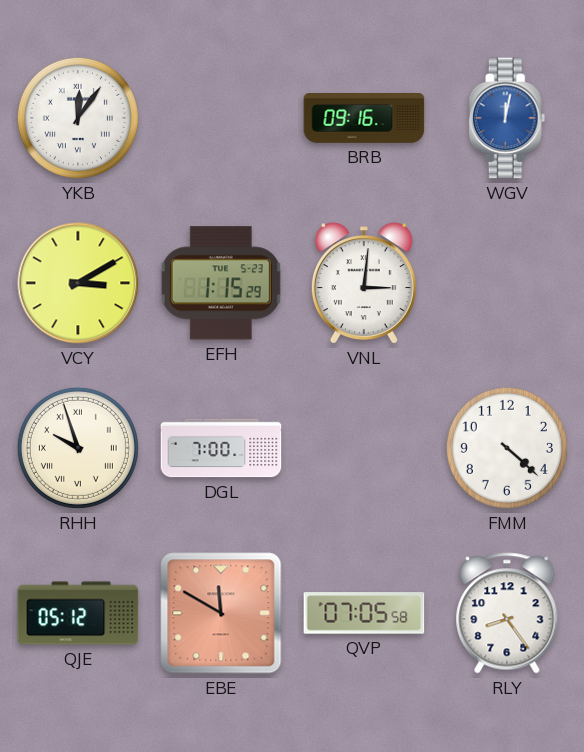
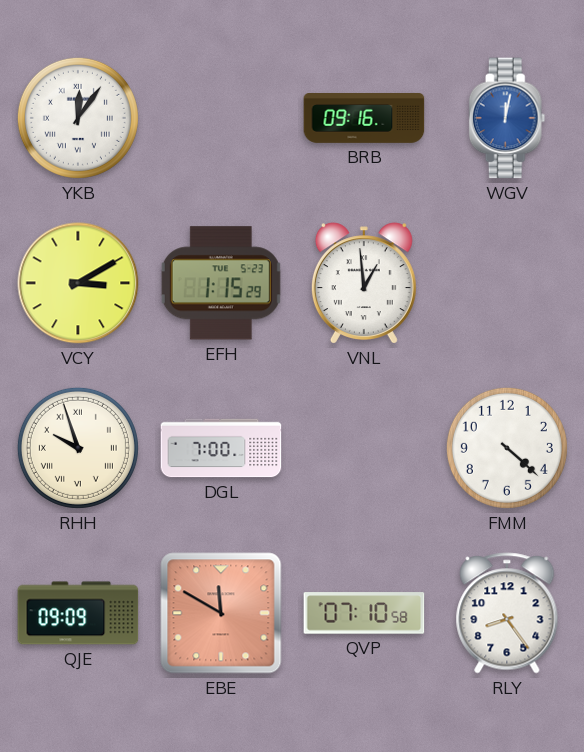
VNL: 3:01 -> 12:59 (364, 283)
QJE: 05:12 -> 09:09 (78, 613)
QVP: 07:05 -> 07:10 (364, 613)
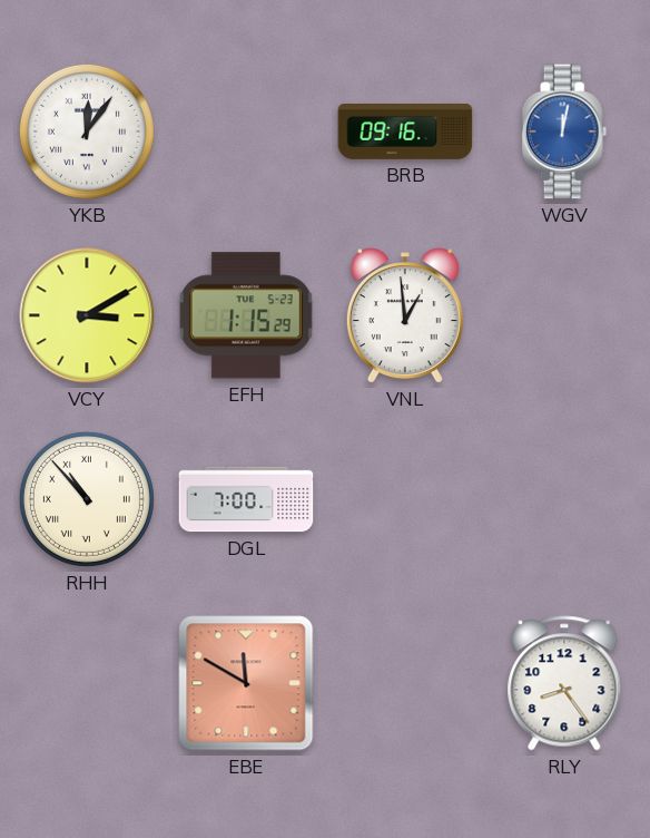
RHH: 9:57 -> 10:53 (87, 499)
FMM: 4:22 -> none (507, 448)
QJE: 09:09 -> none (78, 613)
QVP: 07:10 -> none (364, 613)
